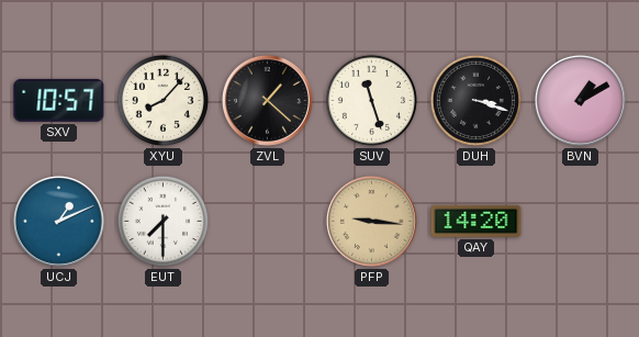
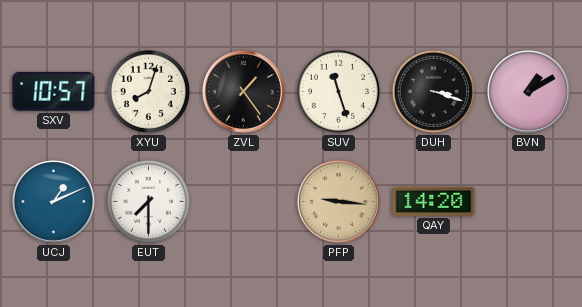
XYU: 8:07 -> 8:03 (148, 91)
ZVL: 1:22 -> 1:24 (243, 91)
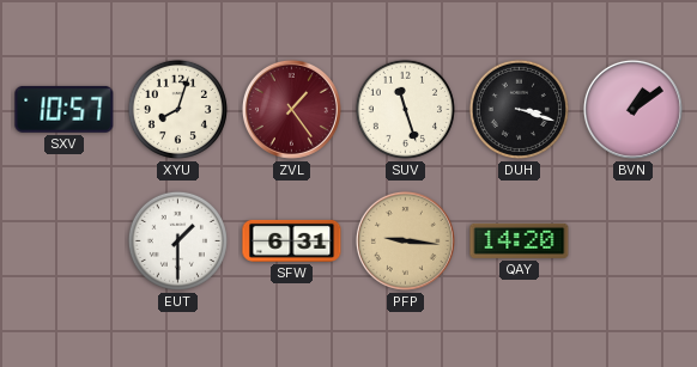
ZVL dial: black -> burgundy (291, 109)
BVN: 1:10 -> 1:09 (632, 109)
UCJ: 1:11 -> none (53, 201)
EUT: 7:30 -> 1:30 (177, 240)
SFW: none -> 6:31 (292, 240)
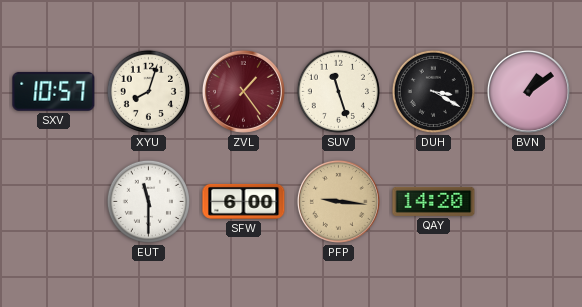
DUH: 3:18 -> 3:20 (433, 91)
EUT: 1:30 -> 11:30 (148, 201)
SFW: 6:31 -> 6:00 (244, 201)
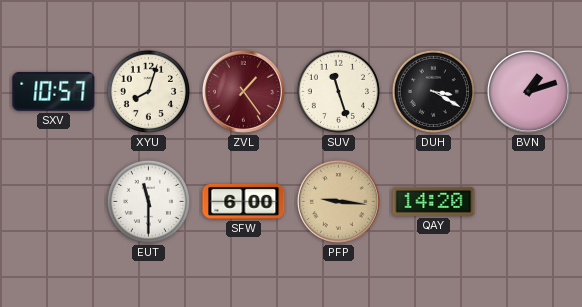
BVN: 1:09 -> 1:12 (528, 91)
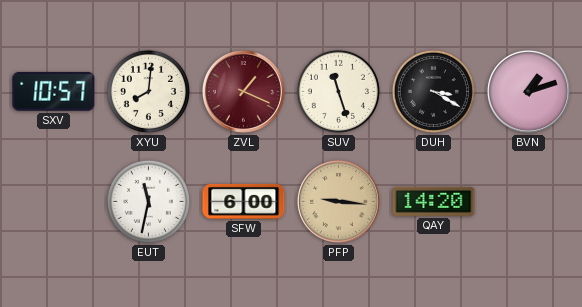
XYU: 8:03 -> 8:01 (148, 91)
ZVL: 1:24 -> 1:19 (243, 91)
EUT: 11:30 -> 11:32 (148, 201)
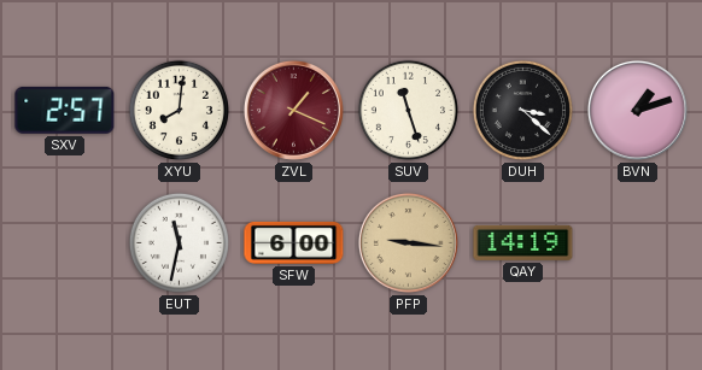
SXV: 10:57 -> 2:57 (65, 110)
DUH: 3:20 -> 3:22 (522, 110)
QAY: 14:20 -> 14:19 (523, 242)
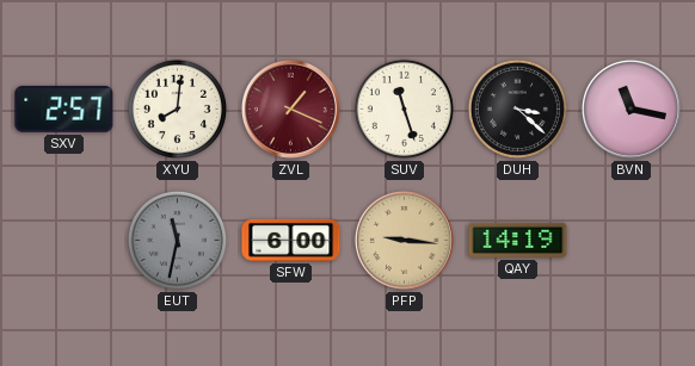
BVN: 1:12 -> 11:17 (631, 108)
EUT dial: white -> grey (177, 240)
